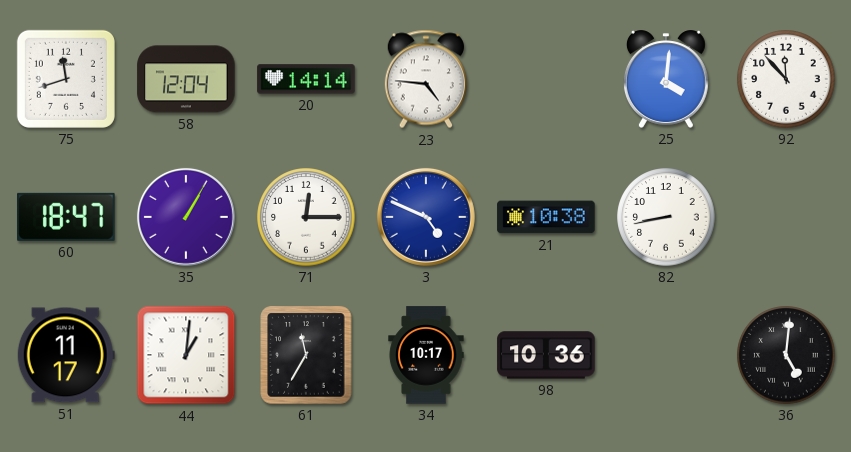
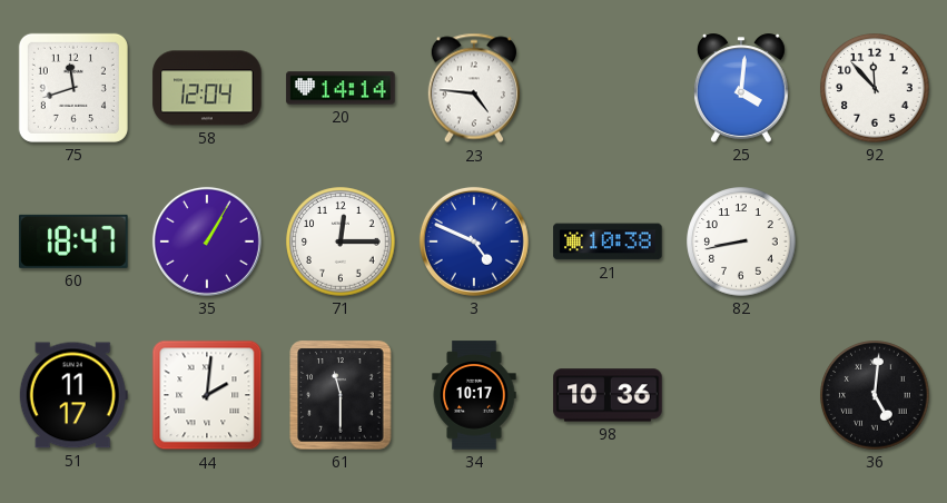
44: 1:01 -> 2:01 (207, 395)
61: 11:35 -> 11:30 (341, 395)
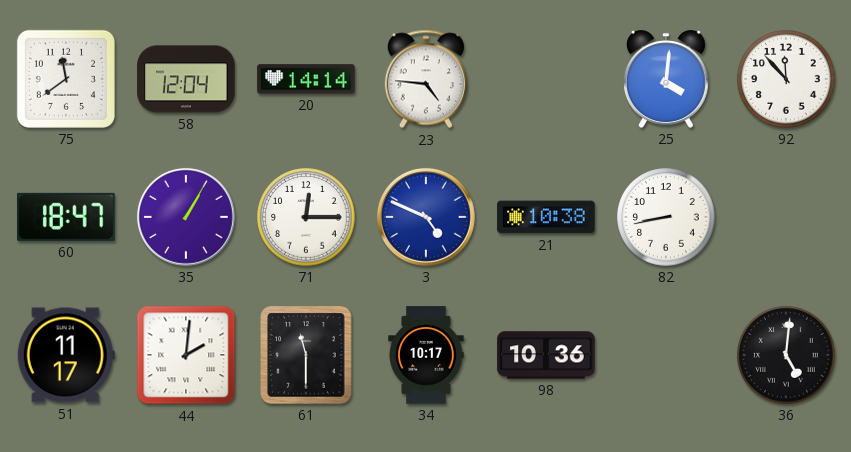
75: 11:42 -> 11:39 (66, 79)
